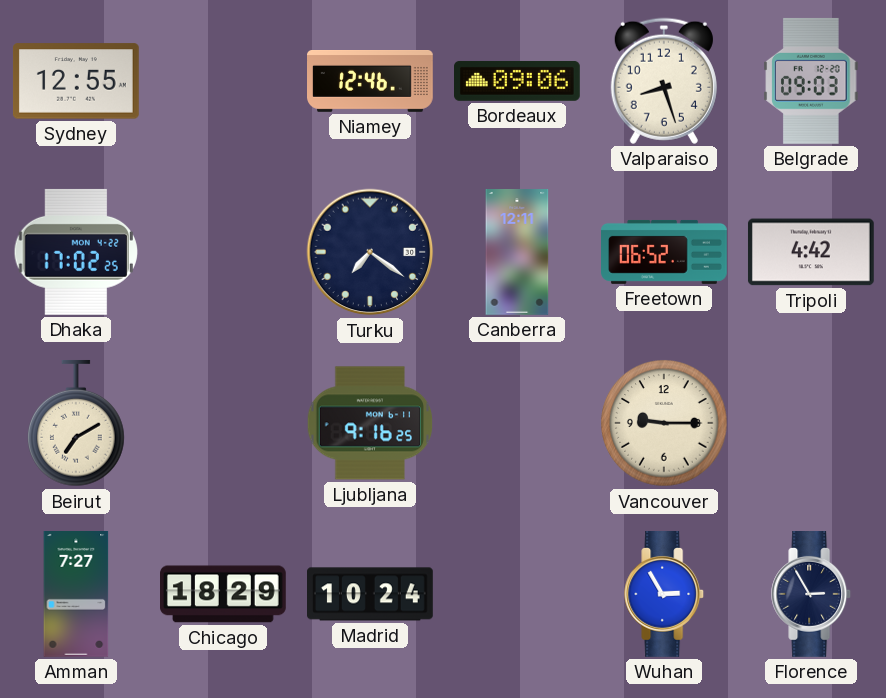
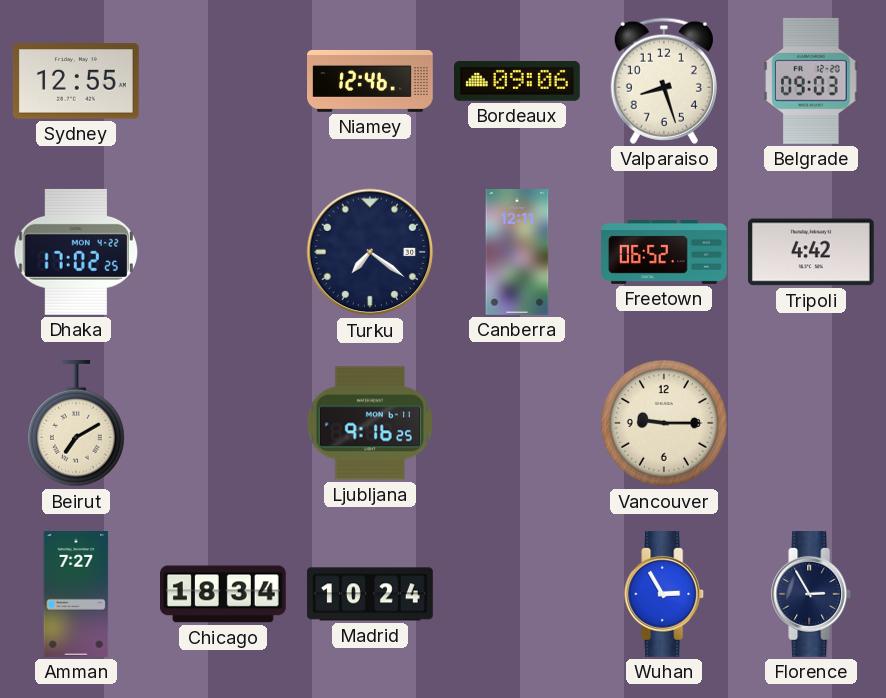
Chicago: 18:29 -> 18:34 (224, 594)
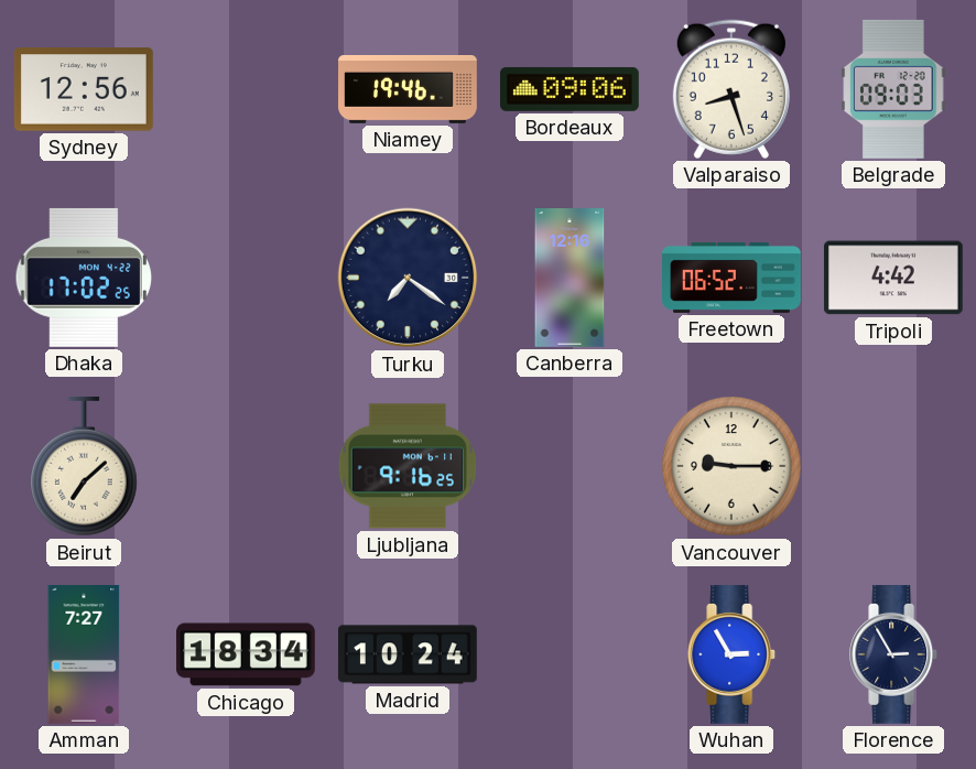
Sydney: 12:55 -> 12:56 (84, 89)
Niamey: 12:46 -> 19:46 (408, 90)
Canberra: 12:11 -> 12:16 (570, 279)
Beirut: 7:10 -> 7:08 (85, 466)
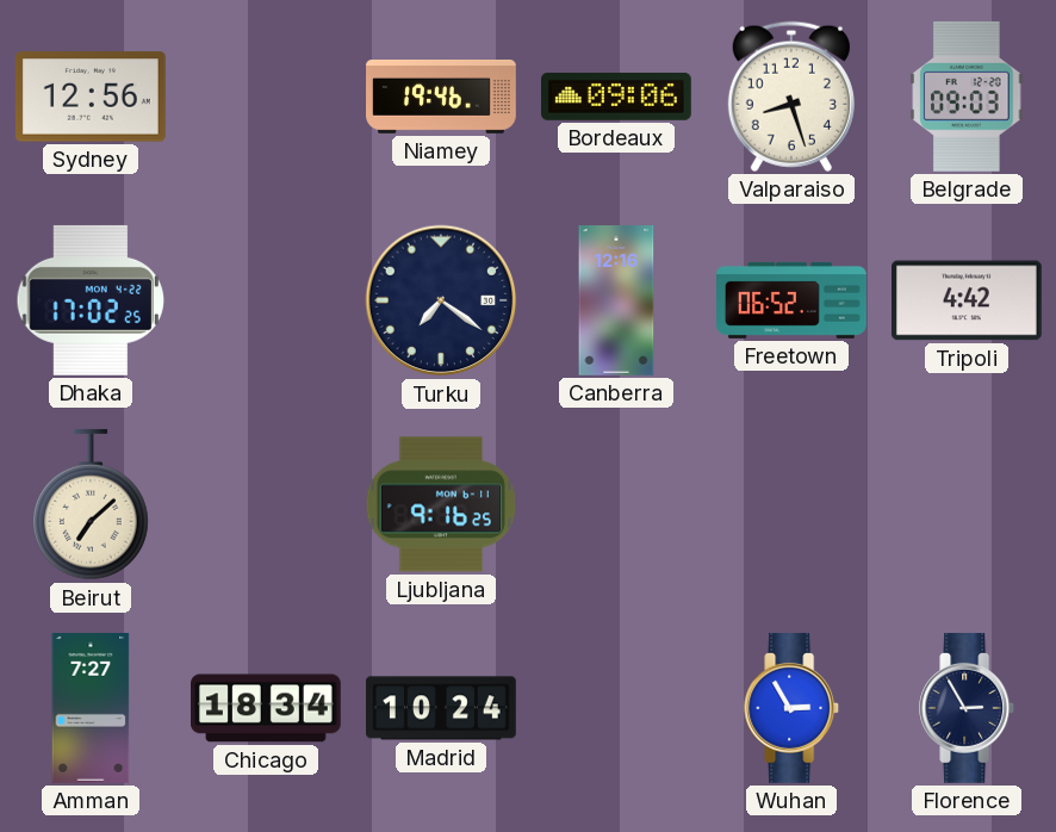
Vancouver: 9:15 -> none (731, 466)
